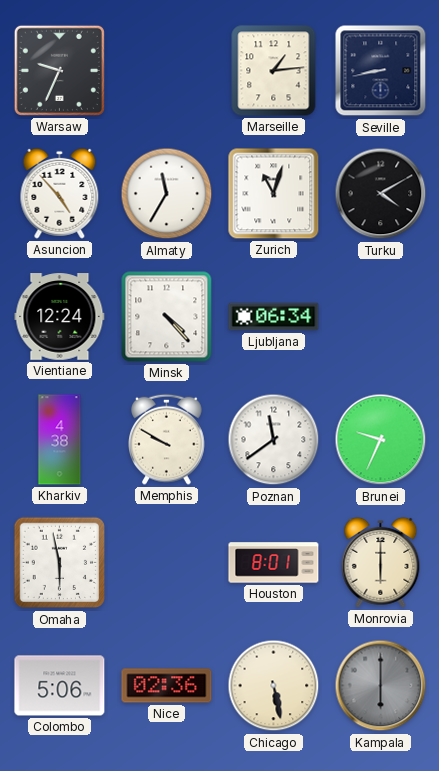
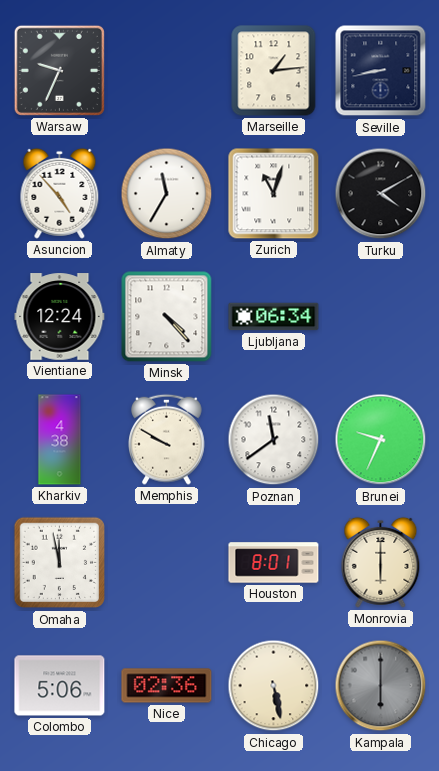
Omaha: 5:58 -> 11:58 (60, 563)
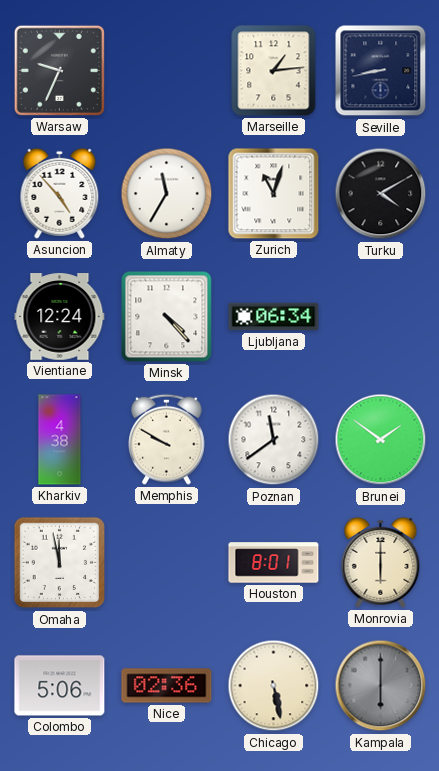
Brunei: 9:34 -> 1:51 (381, 440)
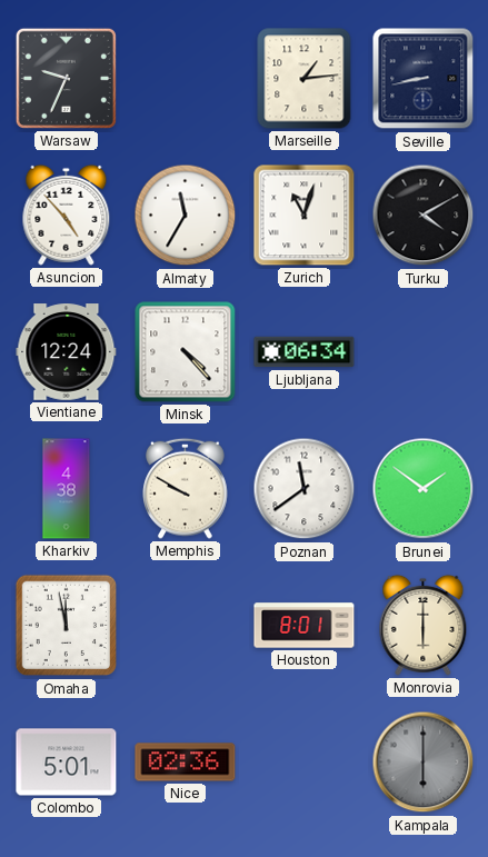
Colombo: 5:06 -> 5:01 (67, 763)
Chicago: 5:28 -> none (274, 686)
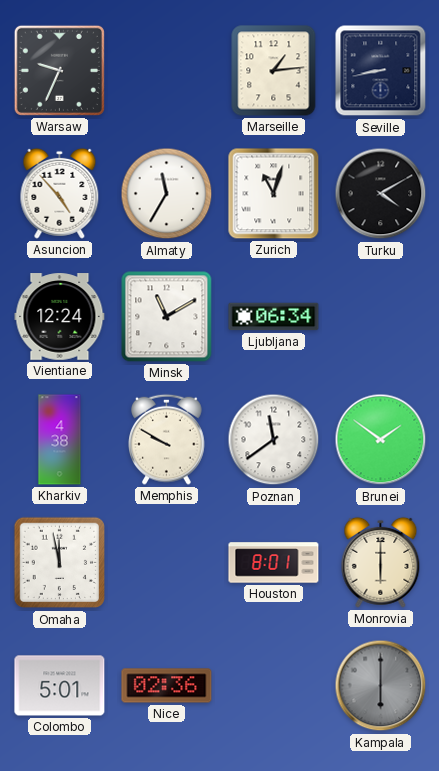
Minsk: 4:23 -> 11:10 (167, 317)
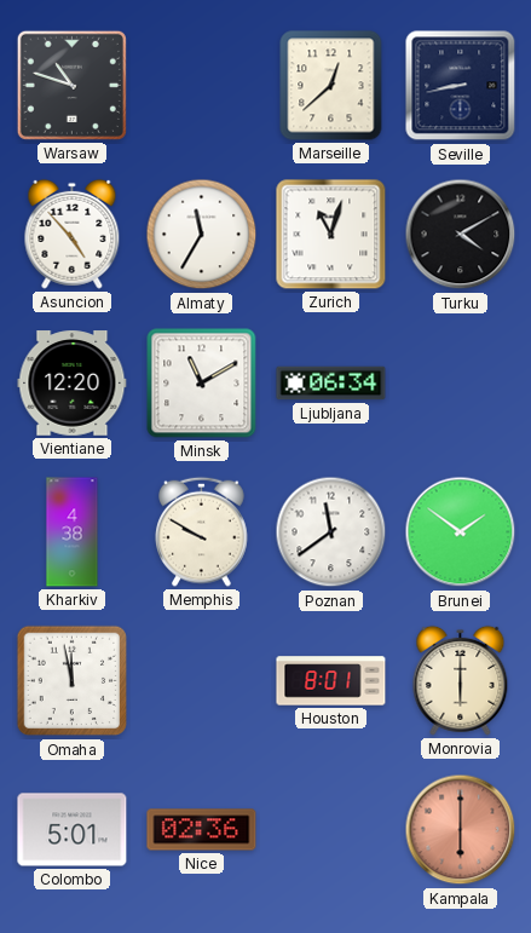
Warsaw: 9:34 -> 10:48 (71, 85)
Marseille: 1:14 -> 12:38 (331, 86)
Vientiane: 12:24 -> 12:20 (73, 384)
Kampala dial: grey -> salmon (461, 830)
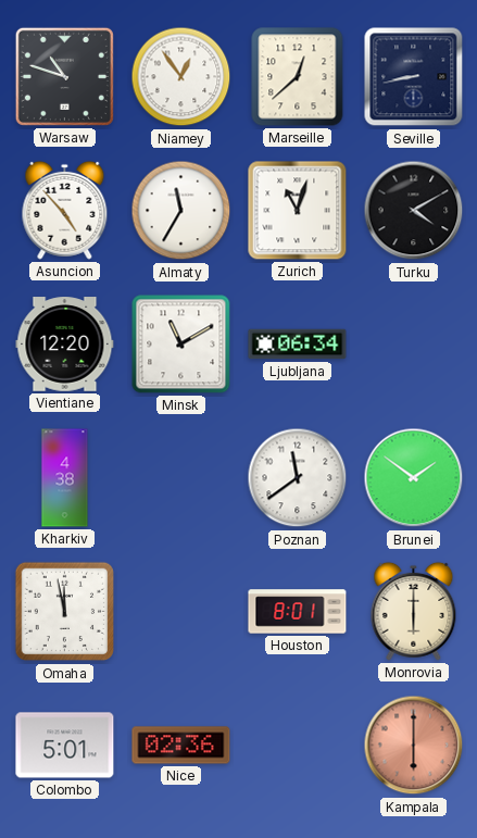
Niamey: none -> 12:54 (181, 77)
Memphis: 9:50 -> none (202, 531)
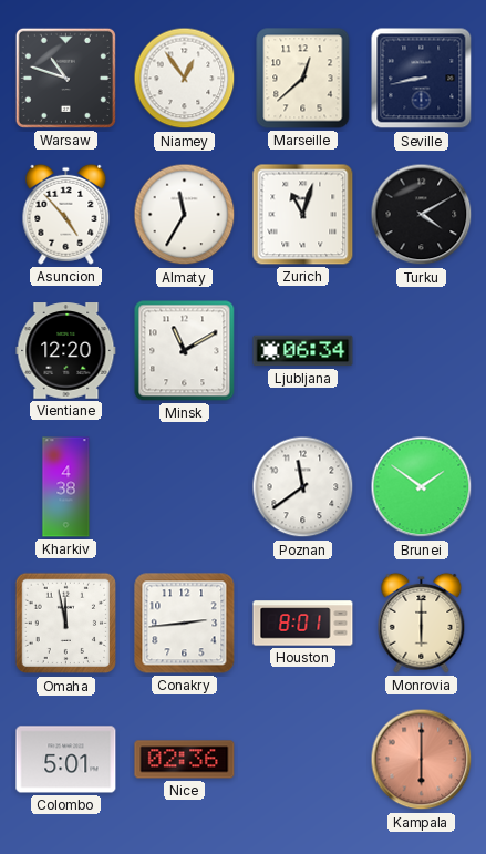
Conakry: none -> 2:44 (185, 624)
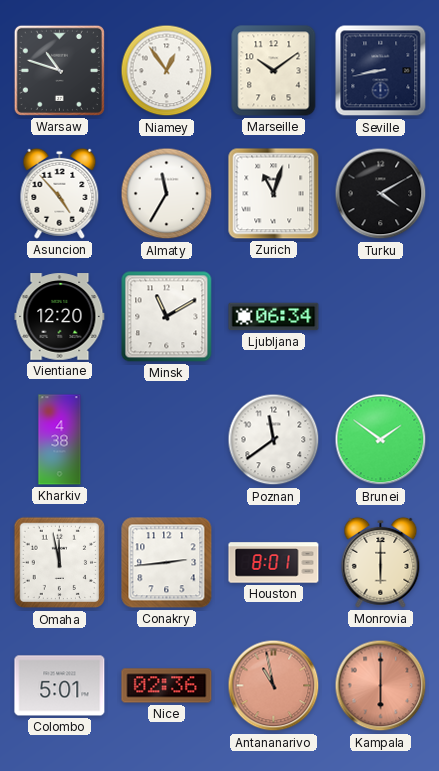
Marseille: 12:38 -> 10:09 (274, 71)
Antananarivo: none -> 10:58 (274, 686)
